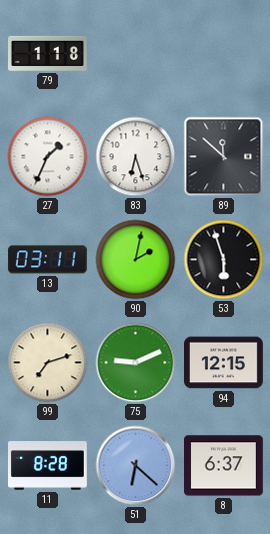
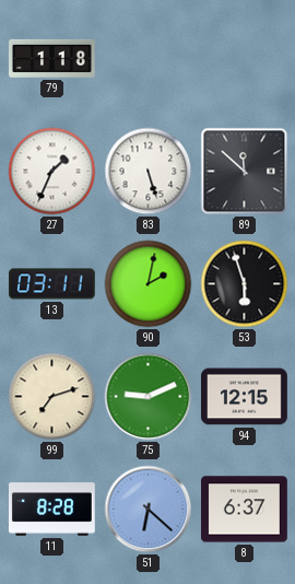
83: 6:27 -> 5:27 (149, 172)
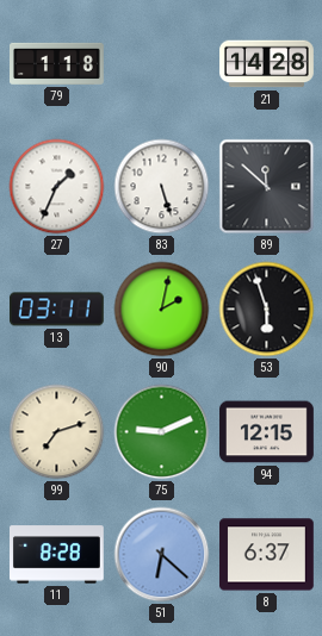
21: none -> 14:28 (267, 64)
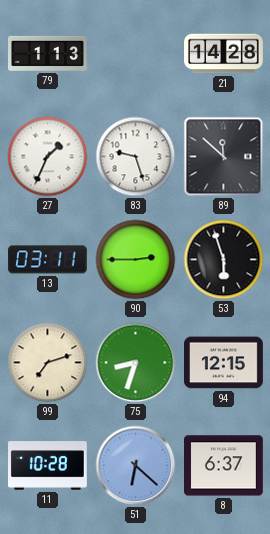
79: 1:18 -> 1:13 (48, 53)
83: 5:27 -> 9:27 (136, 157)
90: 2:02 -> 2:45 (136, 260)
75: 9:11 -> 8:33 (136, 363)
11: 8:28 -> 10:28 (48, 466)
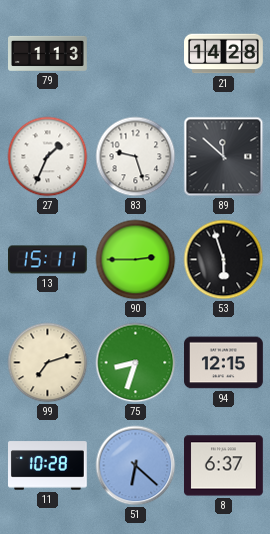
13: 03:11 -> 15:11 (48, 260)
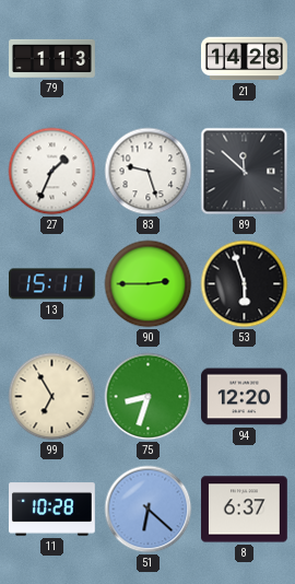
99: 7:12 -> 6:55 (52, 397)
94: 12:15 -> 12:20 (245, 397)
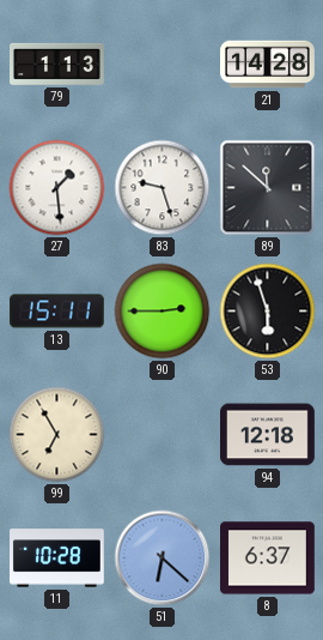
27: 1:34 -> 1:29 (57, 188)
75: 8:33 -> none (149, 397)
94: 12:20 -> 12:18 (268, 435)
